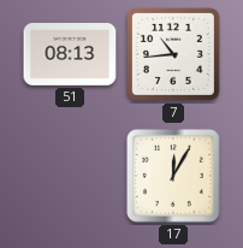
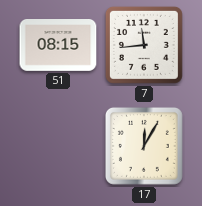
51: 08:13 -> 08:15 (58, 46)
7: 10:44 -> 11:44 (144, 45)
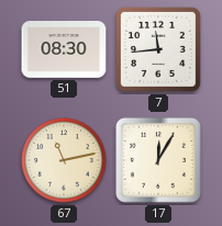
51: 08:15 -> 08:30 (64, 50)
67: none -> 11:13 (64, 160)
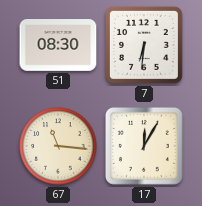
7: 11:44 -> 6:31 (144, 45)
67: 11:13 -> 11:16 (58, 146)
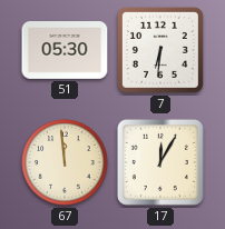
51: 08:30 -> 05:30 (65, 51)
67: 11:16 -> 11:59 (65, 162)
